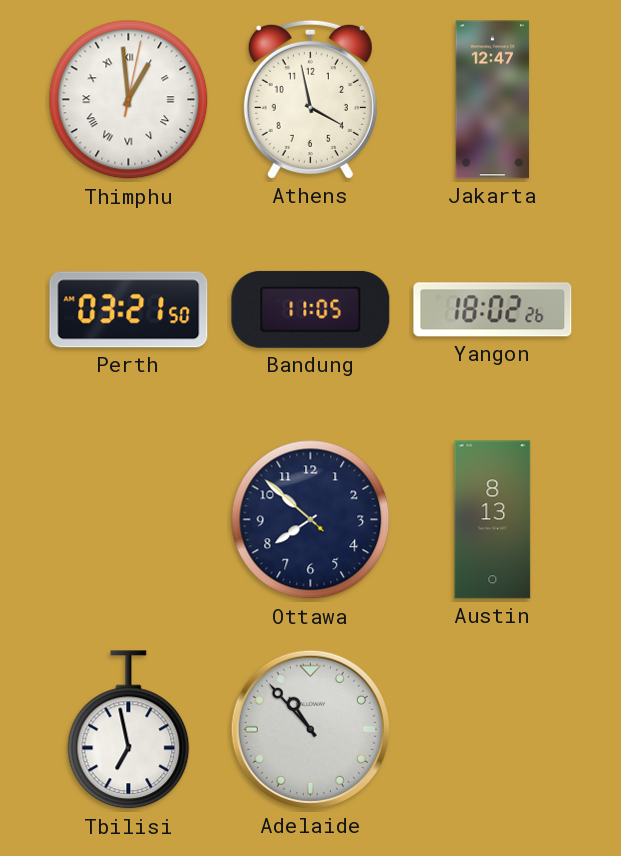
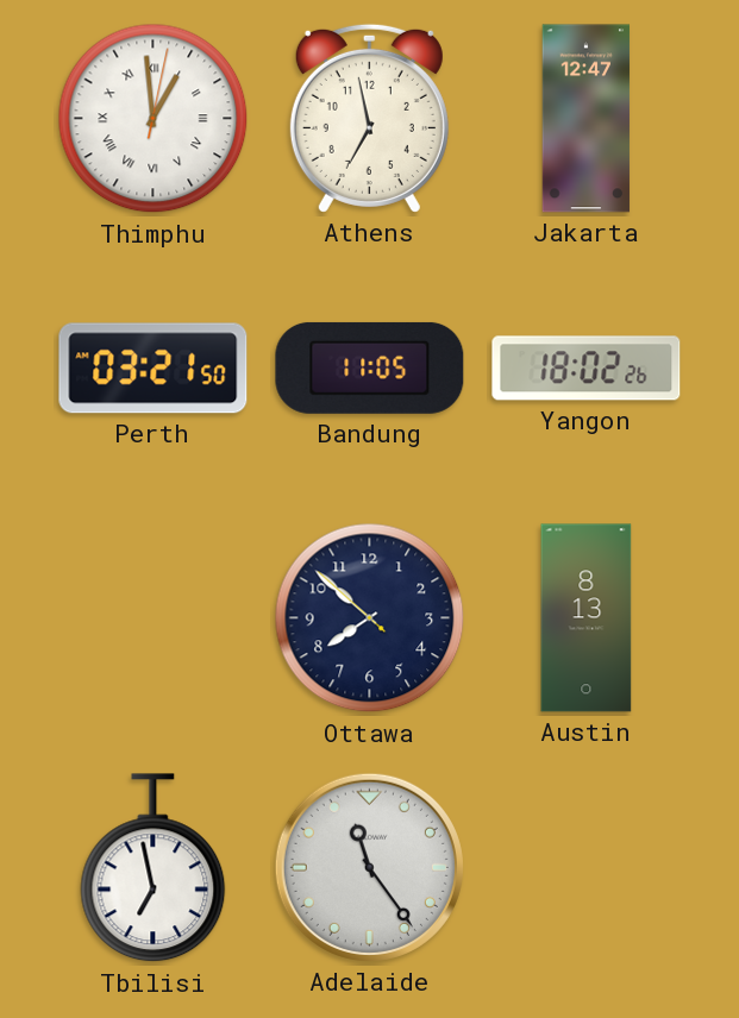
Athens: 3:58 -> 6:58 (369, 118)
Adelaide: 10:53 -> 11:24 (369, 867)
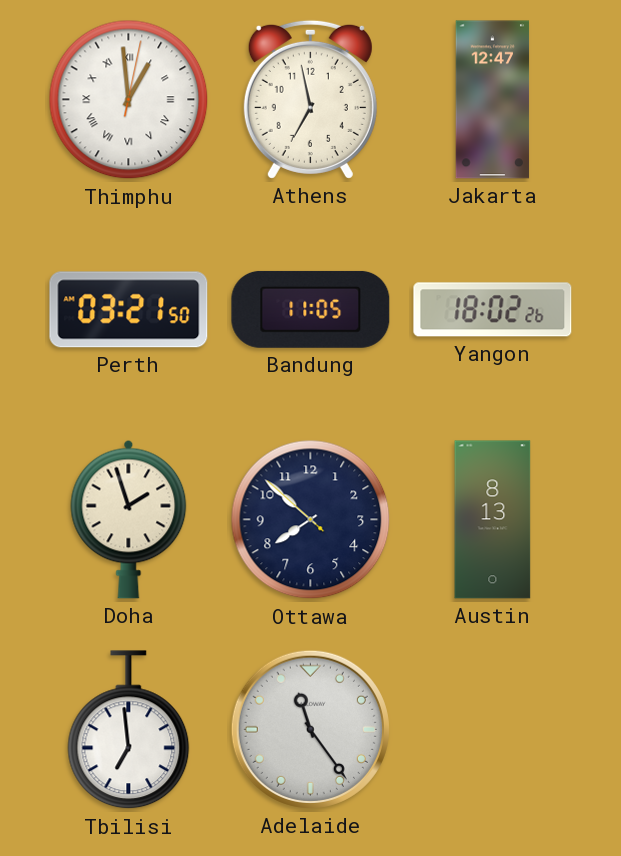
Doha: none -> 1:57 (129, 519)
Tbilisi: 6:58 -> 6:59 (129, 730)
